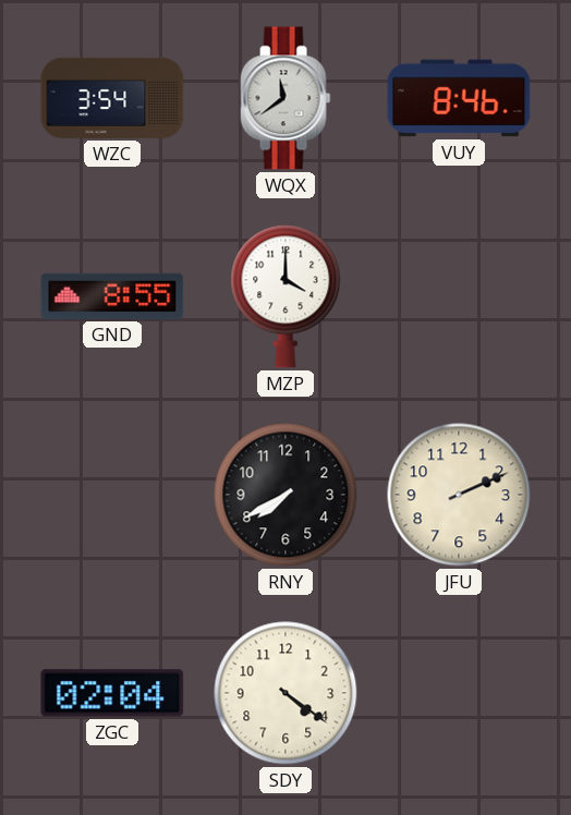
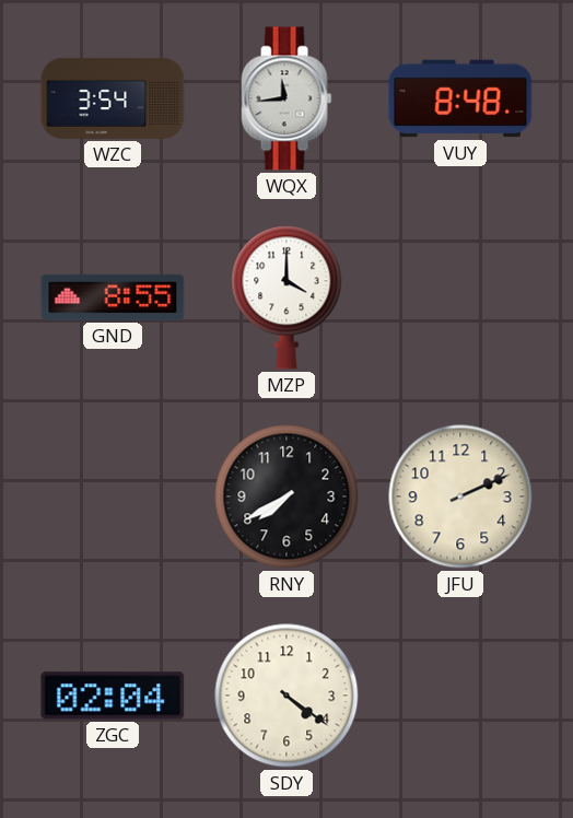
WQX: 11:39 -> 11:44 (286, 98)
VUY: 8:46 -> 8:48 (460, 98)
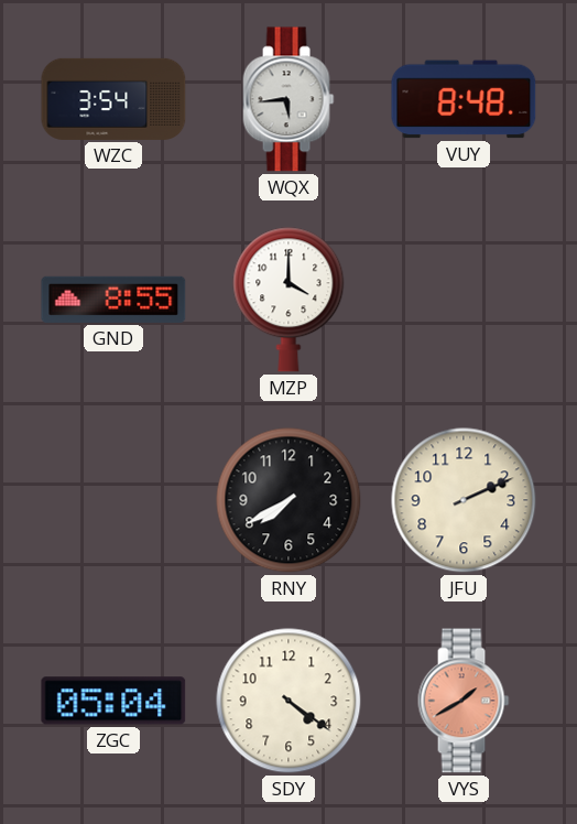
WQX: 11:44 -> 5:44 (288, 99)
ZGC: 02:04 -> 05:04 (113, 701)
VYS: none -> 1:40 (464, 701)
